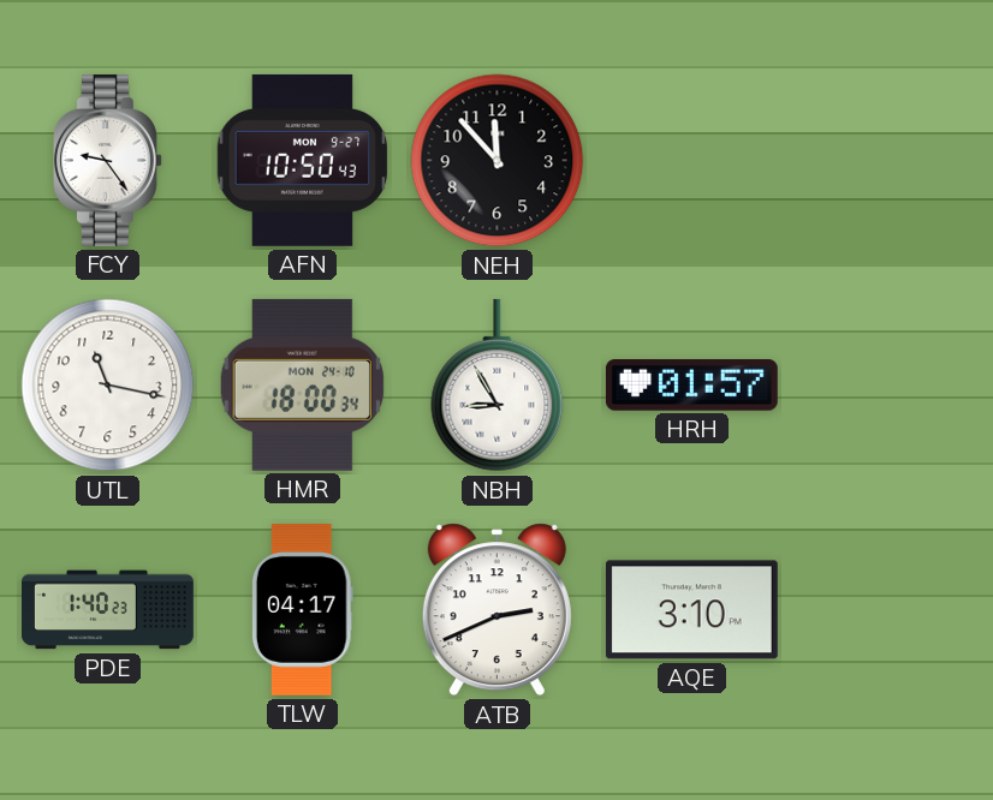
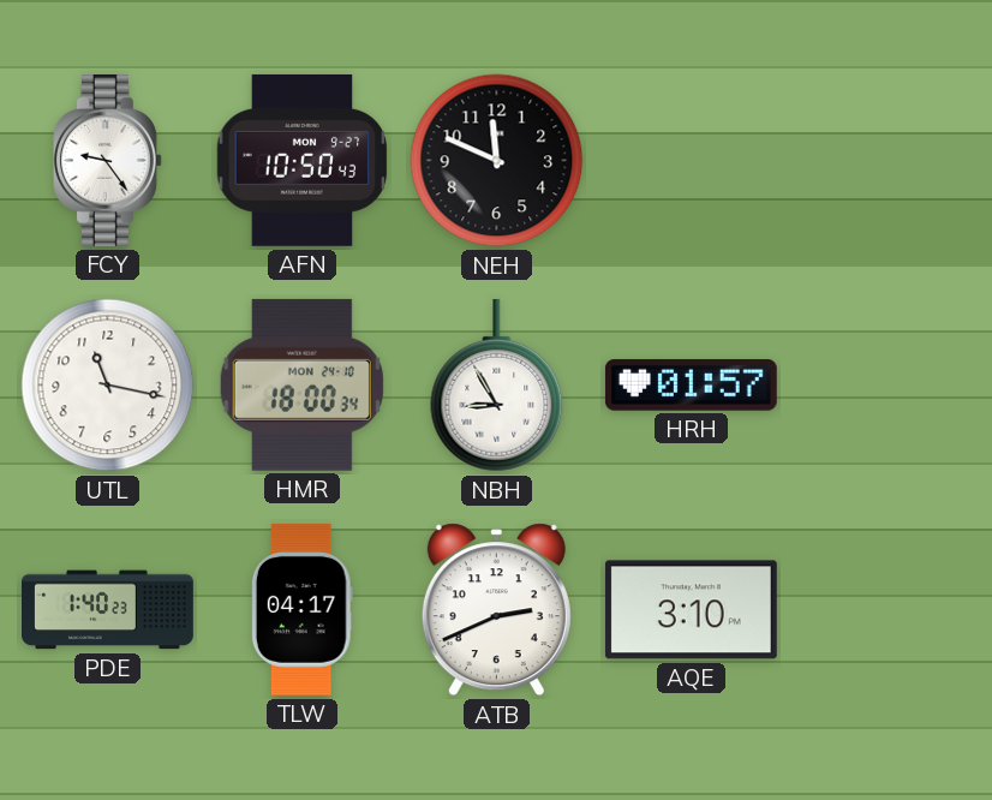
NEH: 11:53 -> 11:49 (497, 161)
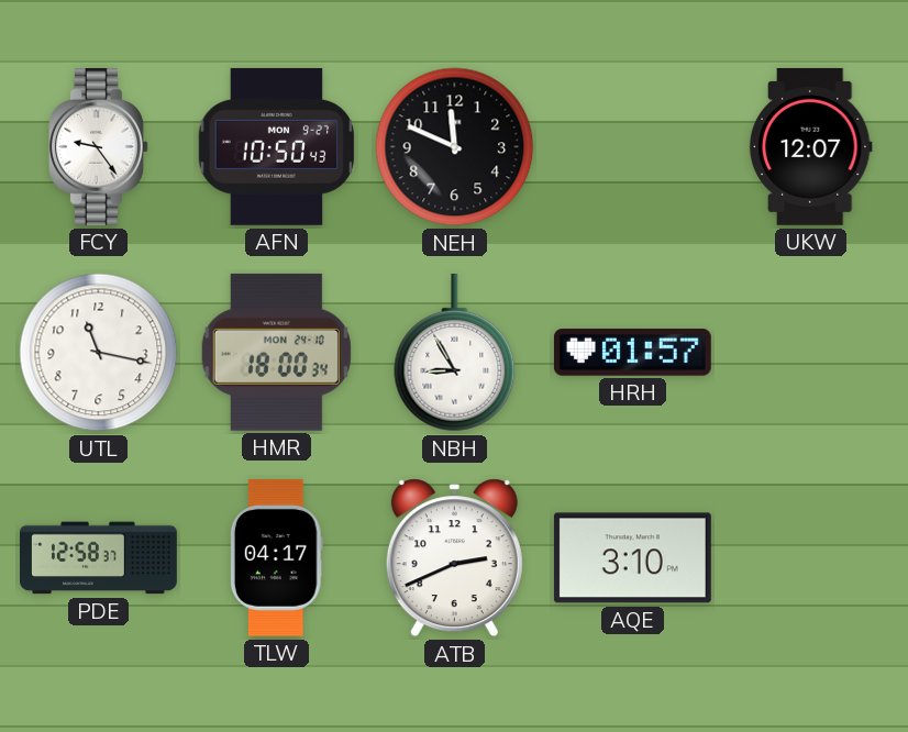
UKW: none -> 12:07 (810, 146)
PDE: 1:40 -> 12:58 (99, 558)
